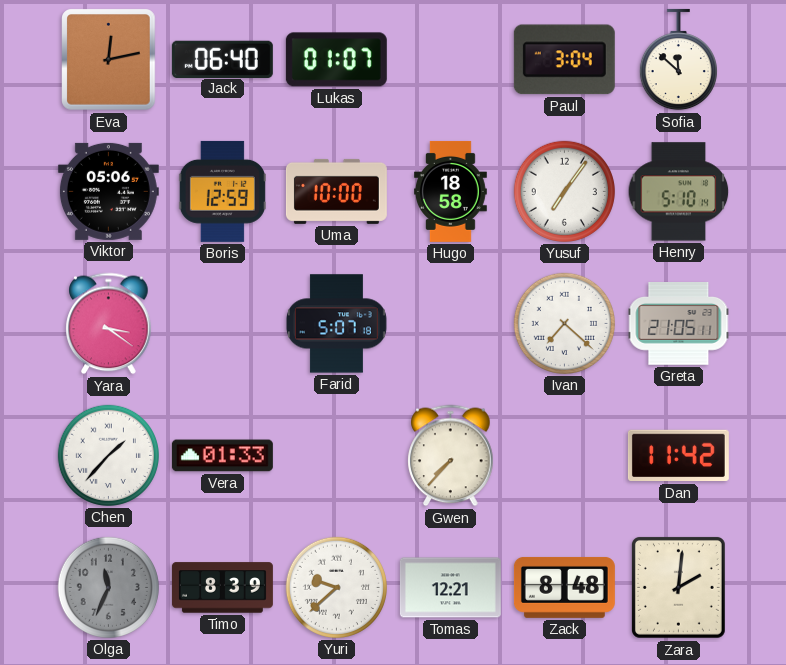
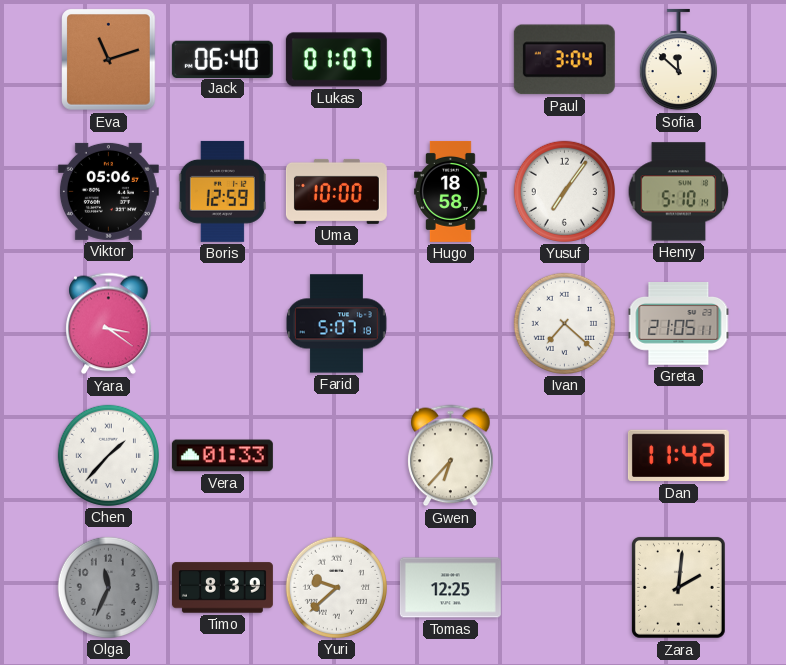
Eva: 12:13 -> 11:12 (109, 60)
Gwen: 7:37 -> 6:37 (451, 456)
Tomas: 12:21 -> 12:25 (450, 588)
Zack: 8:48 -> none (564, 587)
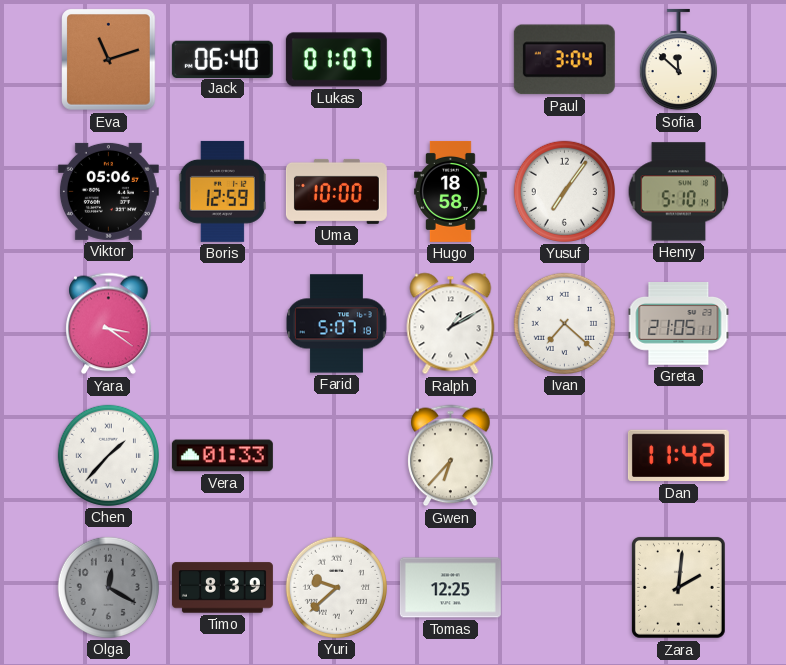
Ralph: none -> 1:10 (451, 324)
Olga: 11:34 -> 12:20 (108, 587)
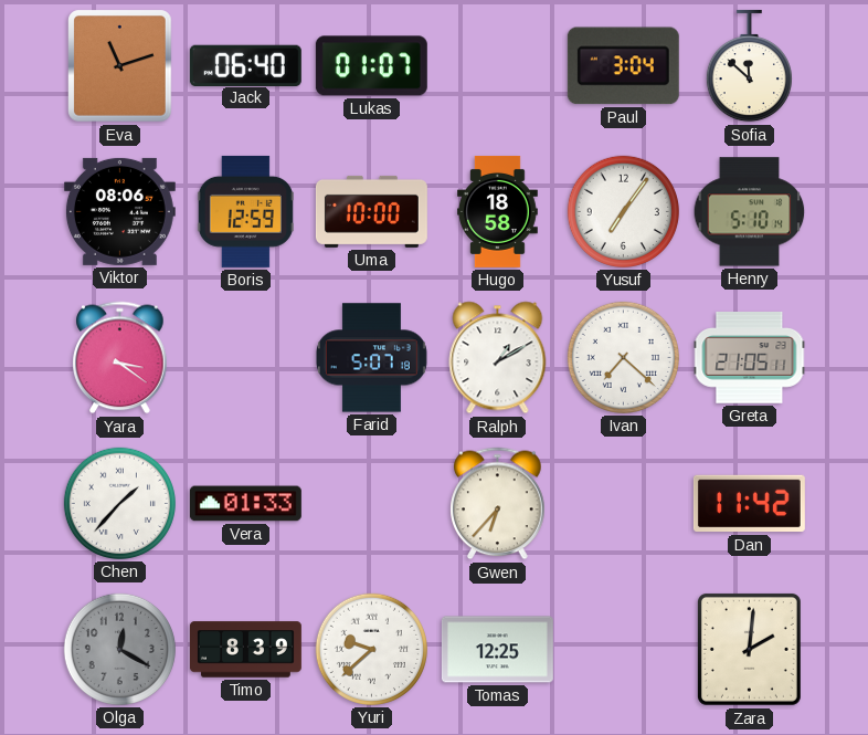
Viktor: 05:06 -> 08:06 (119, 211)
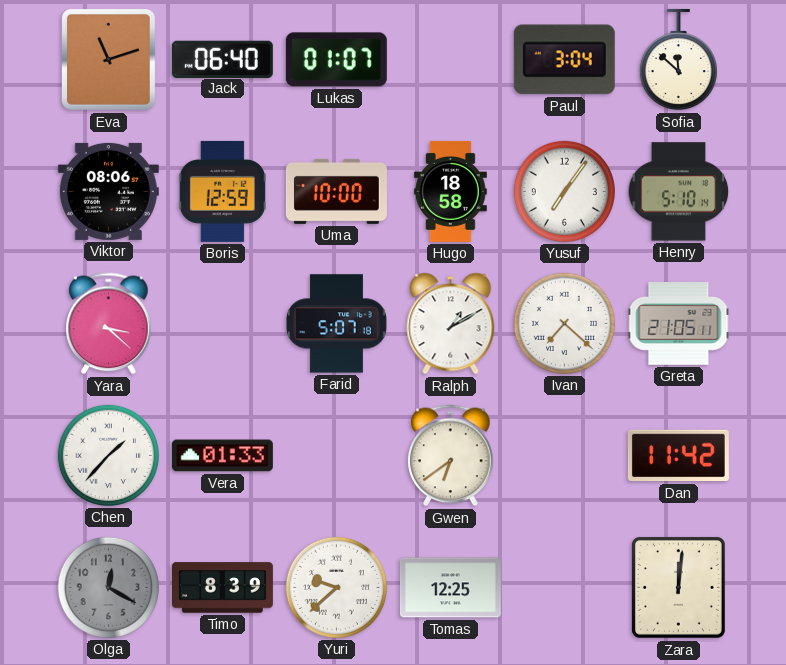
Yara: 3:21 -> 3:22 (109, 324)
Gwen: 6:37 -> 6:39 (451, 456)
Zara: 2:01 -> 12:01 (678, 587)
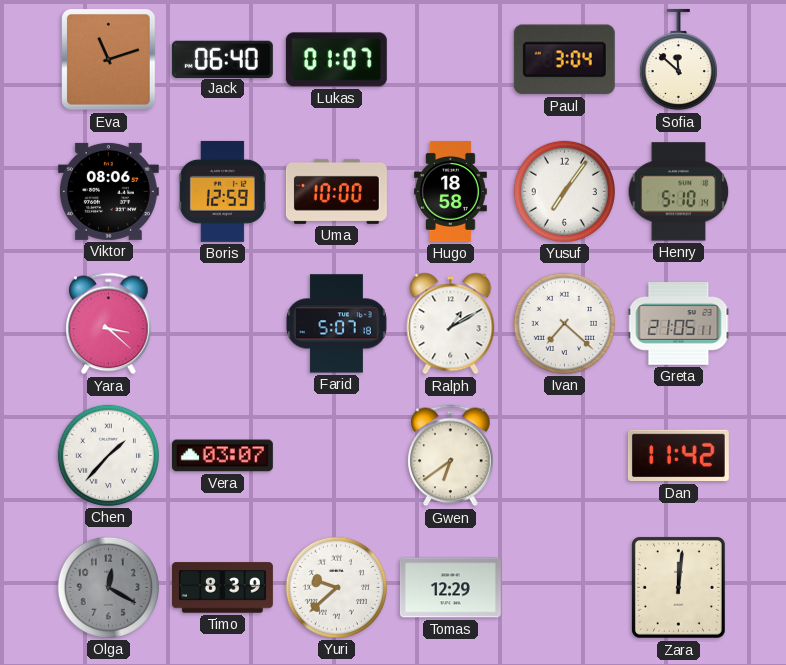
Vera: 01:33 -> 03:07 (222, 456)
Tomas: 12:25 -> 12:29 (450, 588)
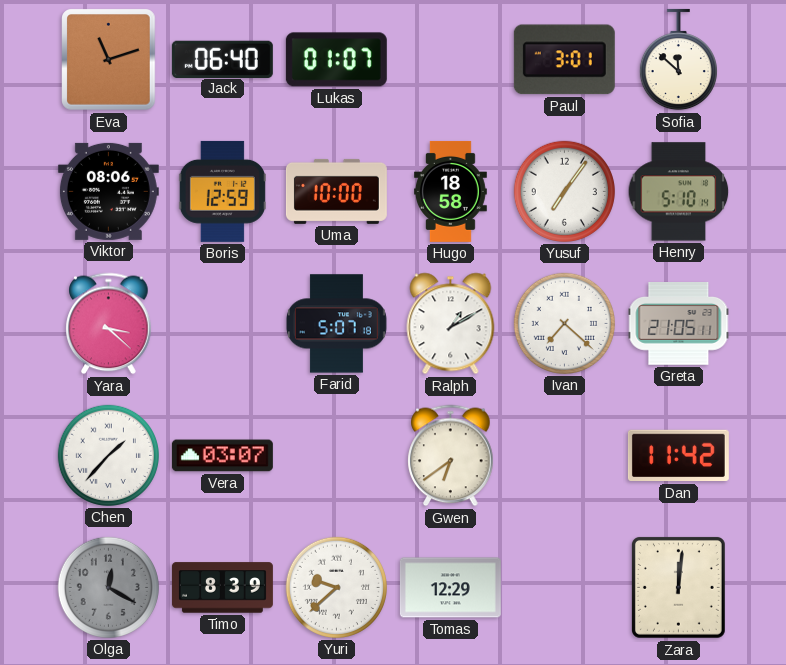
Paul: 3:04 -> 3:01 (564, 60)
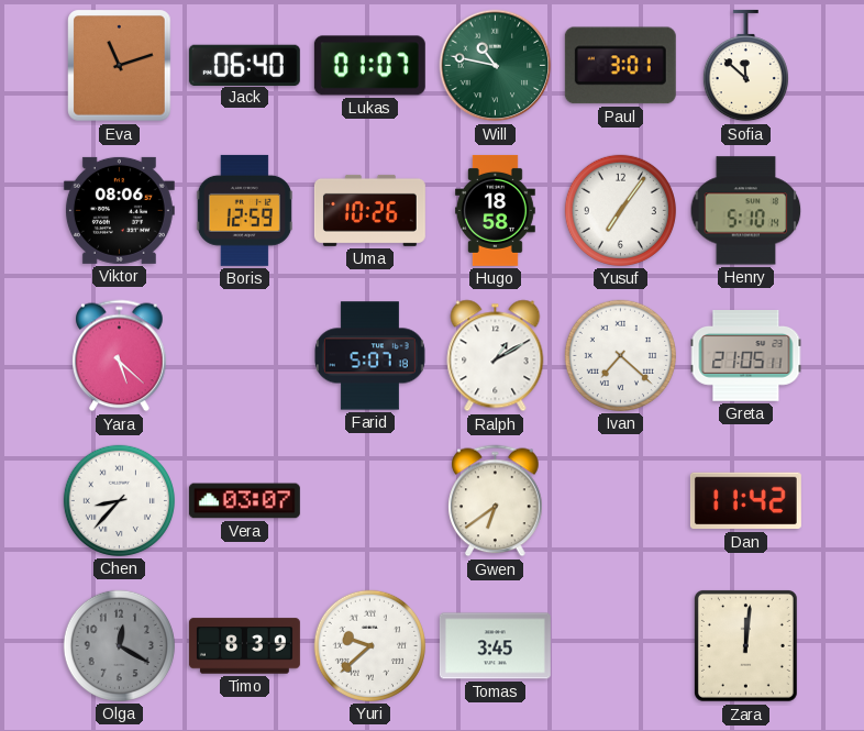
Will: none -> 10:47 (496, 66)
Uma: 10:00 -> 10:26 (369, 210)
Yara: 3:22 -> 5:22 (120, 356)
Chen: 1:37 -> 8:37 (119, 500)
Tomas: 12:29 -> 3:45 (495, 646)
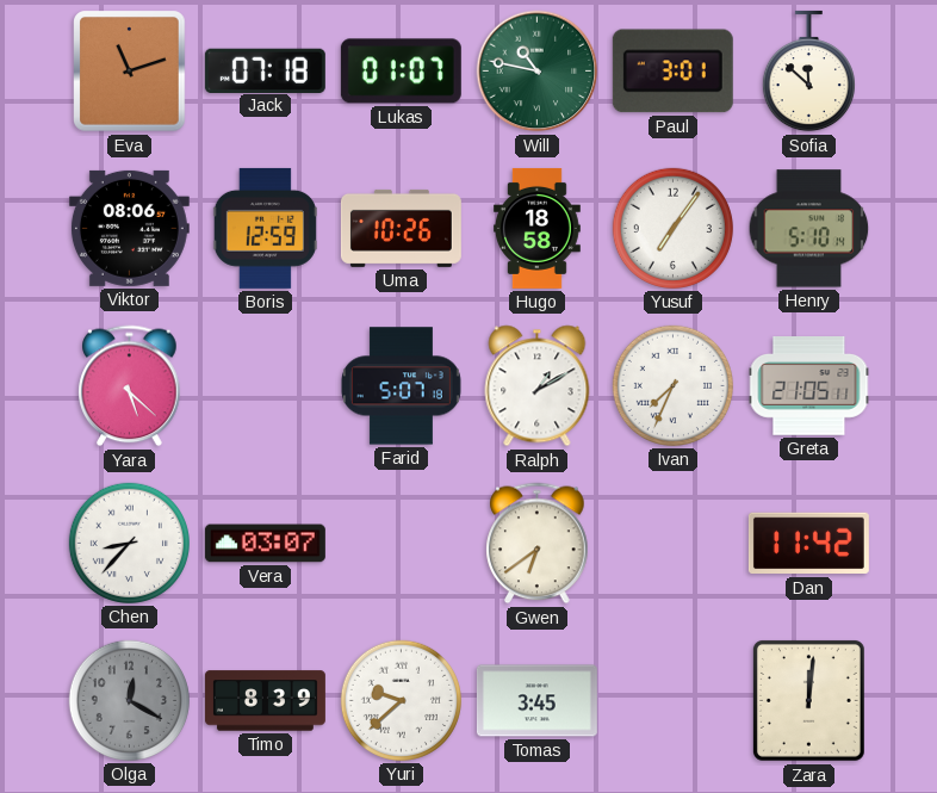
Jack: 06:40 -> 07:18 (265, 70)
Ivan: 7:22 -> 7:34 (672, 385)
